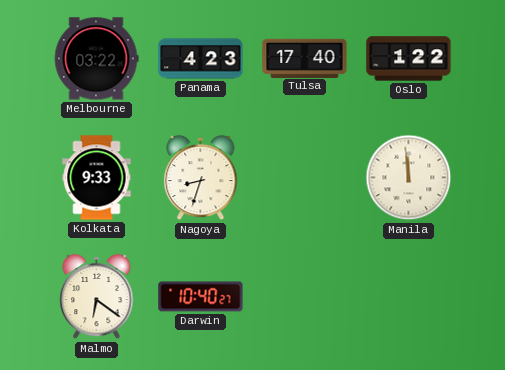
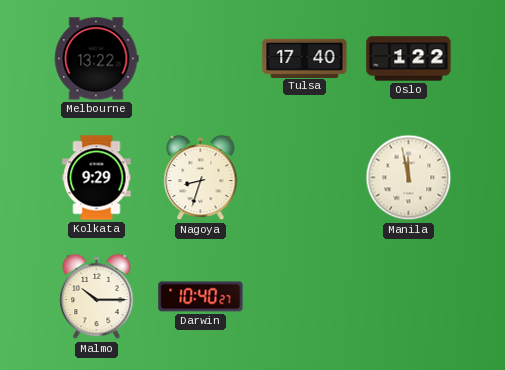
Melbourne: 03:22 -> 13:22 (96, 59)
Panama: 4:23 -> none (201, 59)
Kolkata: 9:33 -> 9:29 (97, 178)
Manila: 11:59 -> 11:58 (409, 178)
Malmo: 6:21 -> 10:15 (97, 297)
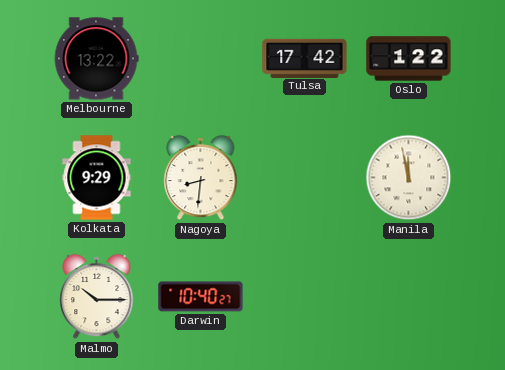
Tulsa: 17:40 -> 17:42 (305, 58)
Nagoya: 8:33 -> 8:31 (201, 178)
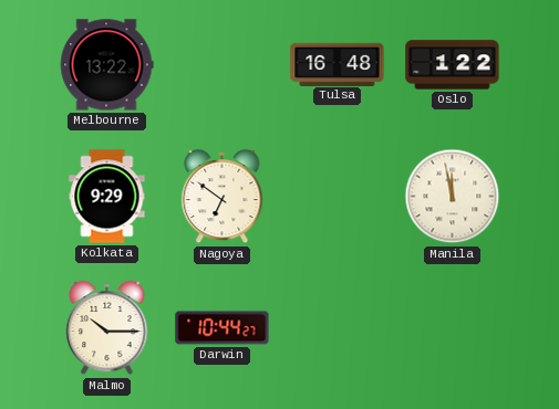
Tulsa: 17:42 -> 16:48 (338, 64)
Nagoya: 8:31 -> 6:51 (222, 197)
Darwin: 10:40 -> 10:44 (222, 328)
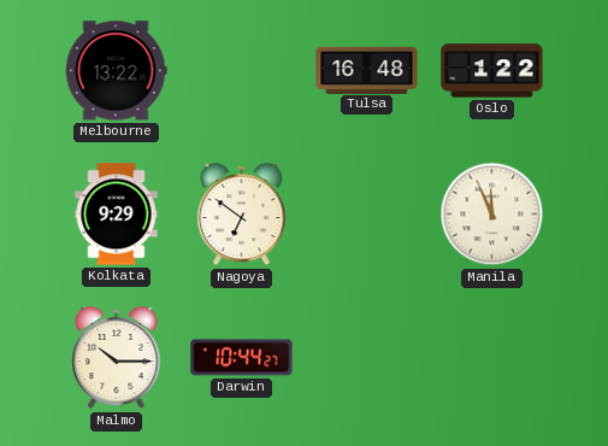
Manila: 11:58 -> 11:56 (492, 215)
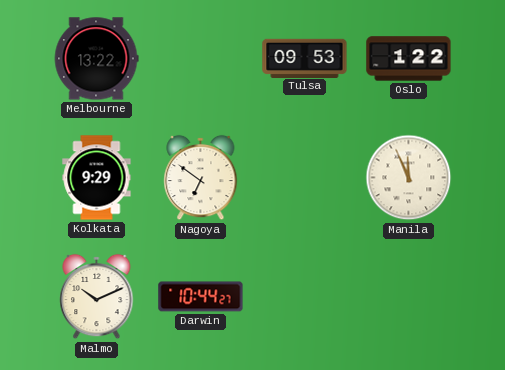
Tulsa: 16:48 -> 09:53 (305, 58)
Malmo: 10:15 -> 10:11 (97, 297)
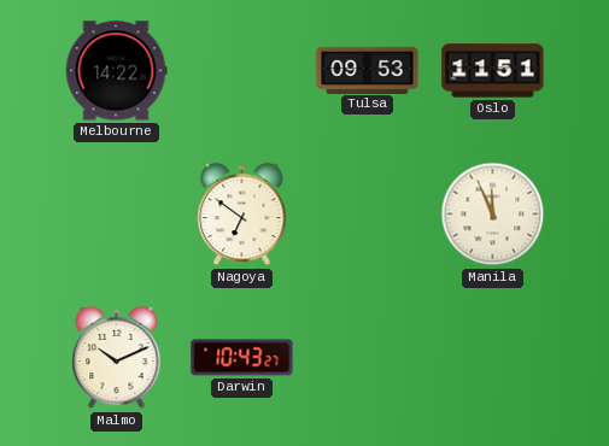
Melbourne: 13:22 -> 14:22 (116, 71)
Oslo: 1:22 -> 11:51 (493, 71)
Kolkata: 9:29 -> none (97, 178)
Darwin: 10:44 -> 10:43 (242, 358)
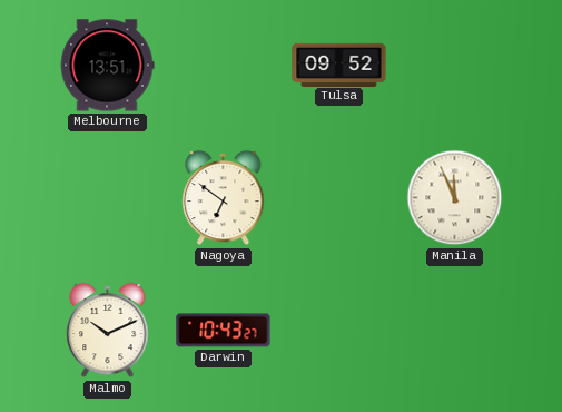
Melbourne: 14:22 -> 13:51 (107, 66)
Tulsa: 09:53 -> 09:52 (339, 65)
Oslo: 11:51 -> none (493, 71)
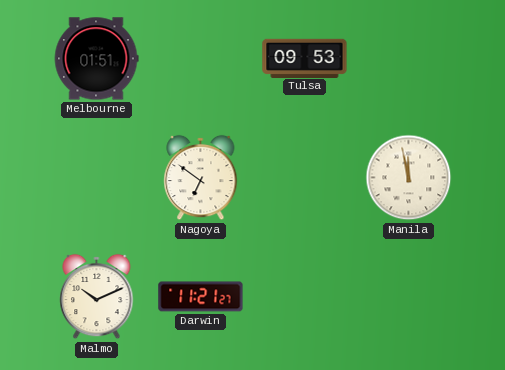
Melbourne: 13:51 -> 01:51 (96, 59)
Tulsa: 09:52 -> 09:53 (305, 58)
Manila: 11:56 -> 11:58 (409, 178)
Darwin: 10:43 -> 11:21 (201, 297)
